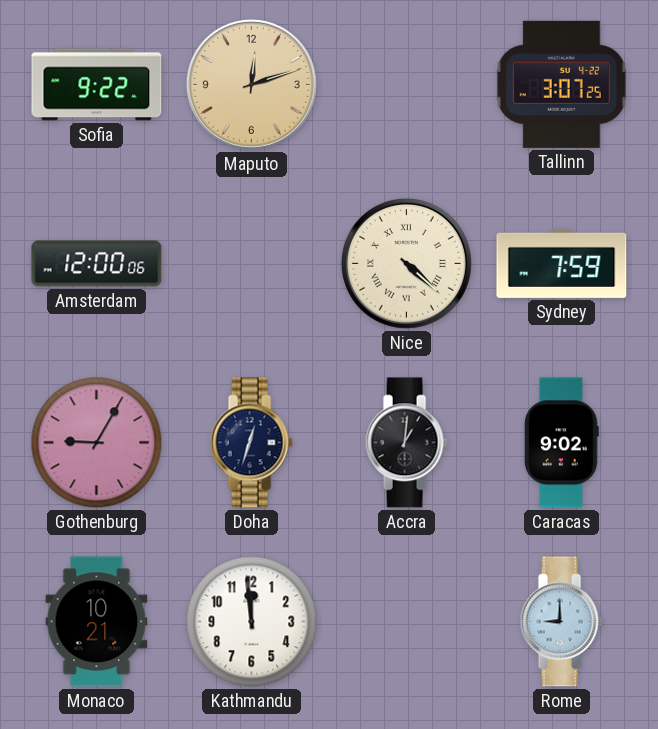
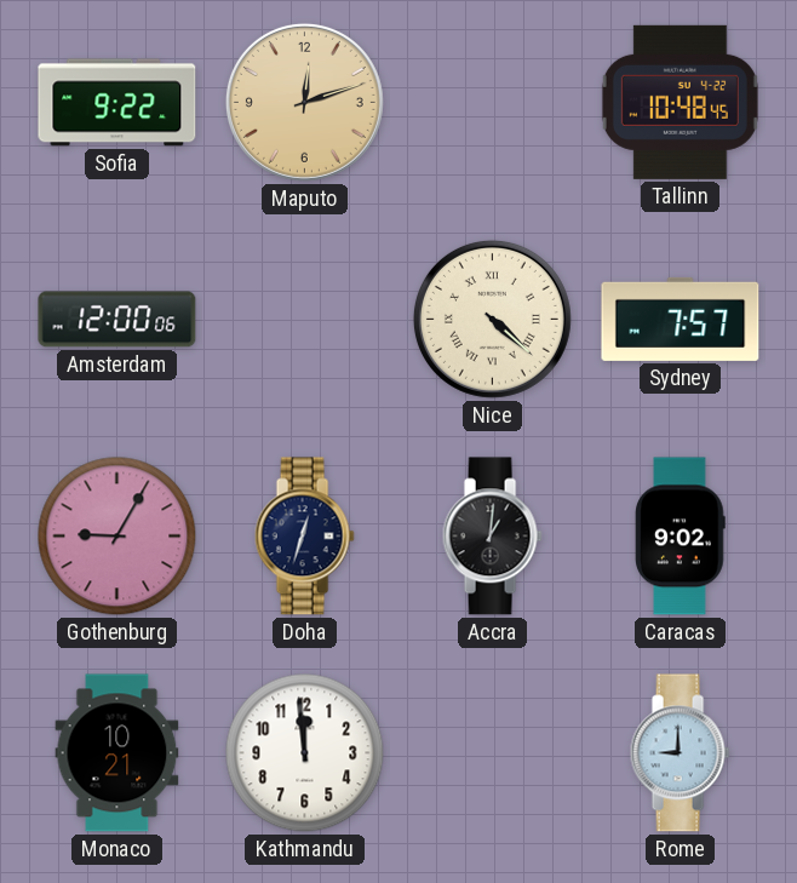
Tallinn: 3:07 -> 10:48 (680, 102)
Sydney: 7:59 -> 7:57 (681, 319)
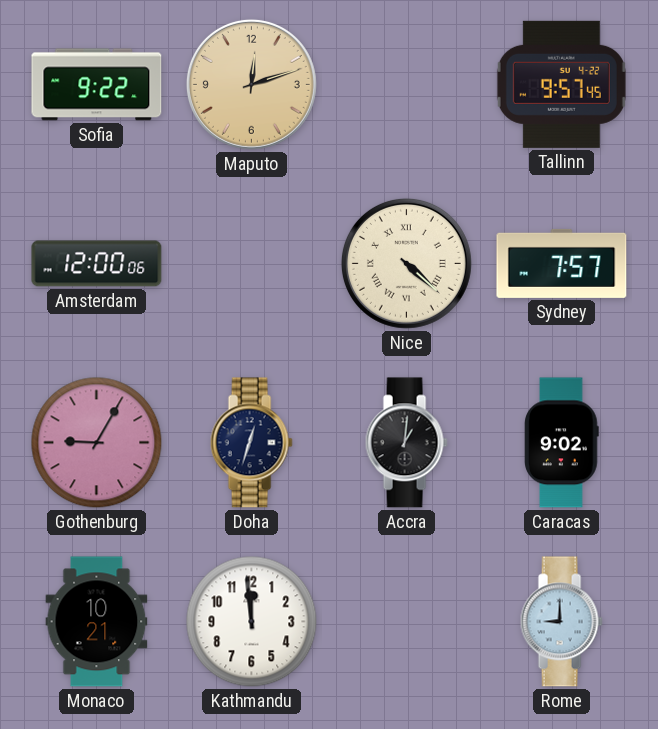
Tallinn: 10:48 -> 9:57 (561, 84)
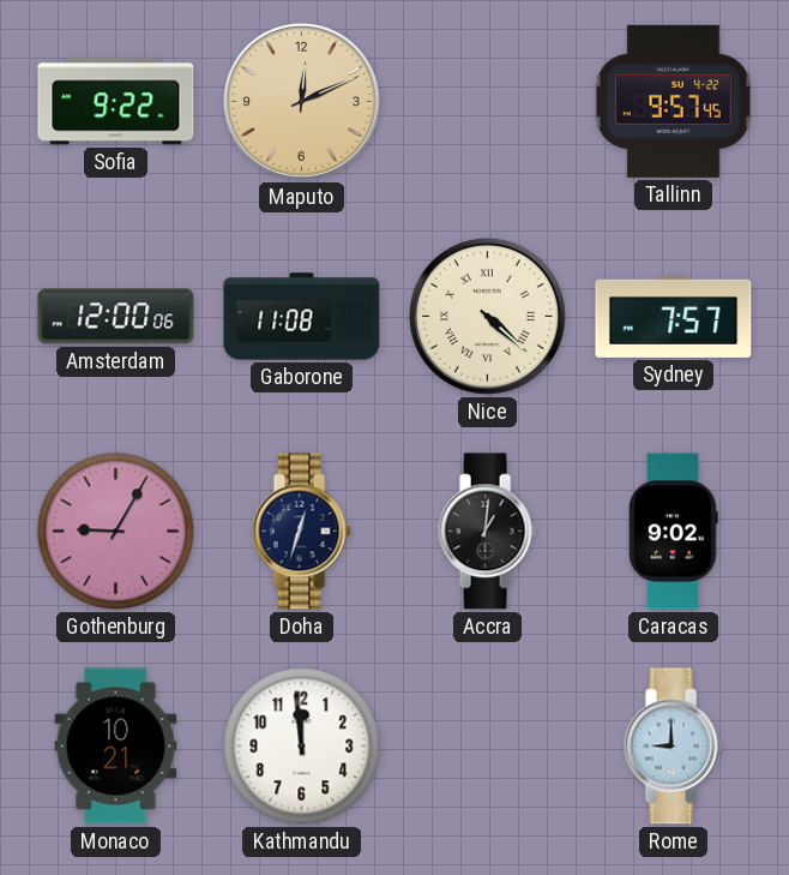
Maputo: 12:12 -> 12:11 (301, 101)
Gaborone: none -> 11:08 (302, 317)
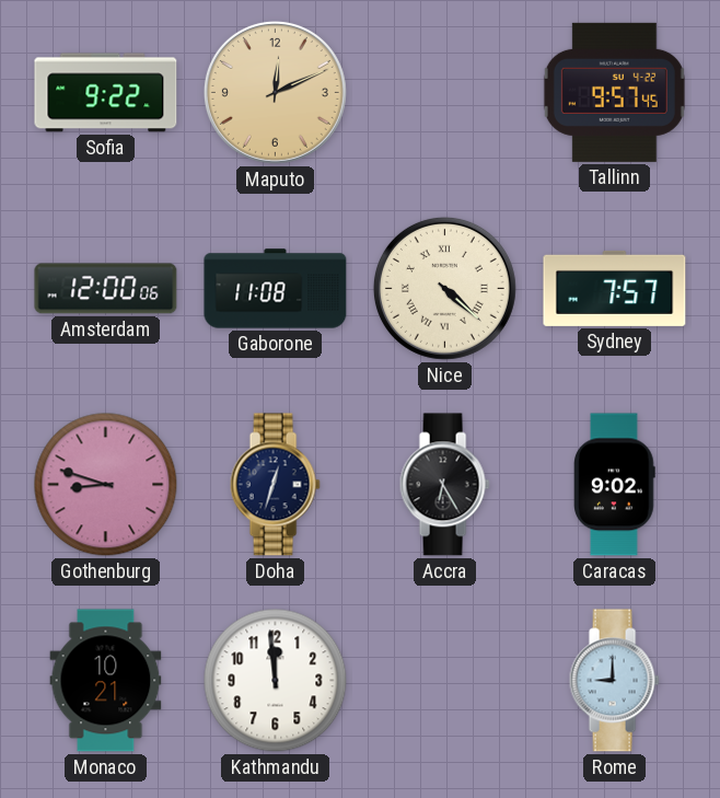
Gothenburg: 9:05 -> 8:48 (106, 485)
Accra: 1:01 -> 6:25 (444, 485)
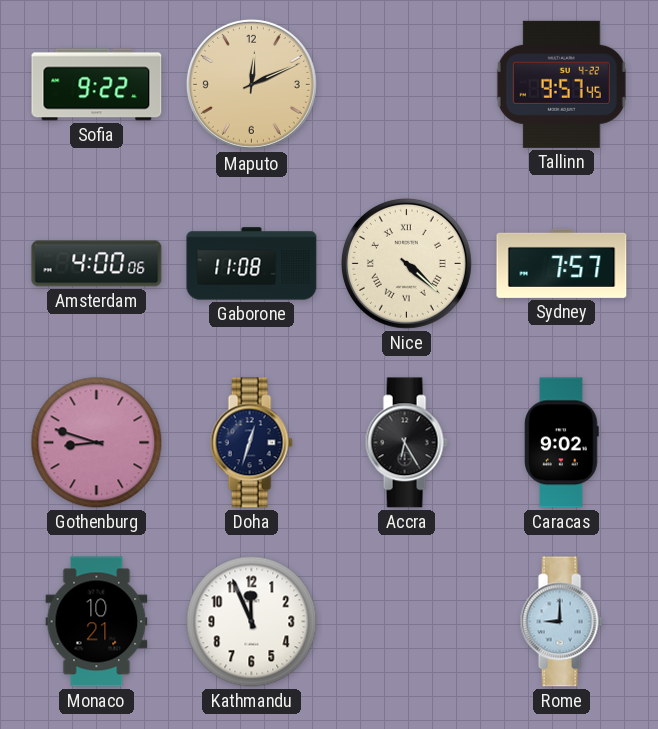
Amsterdam: 12:00 -> 4:00 (97, 264)
Kathmandu: 11:59 -> 11:56 (252, 622)
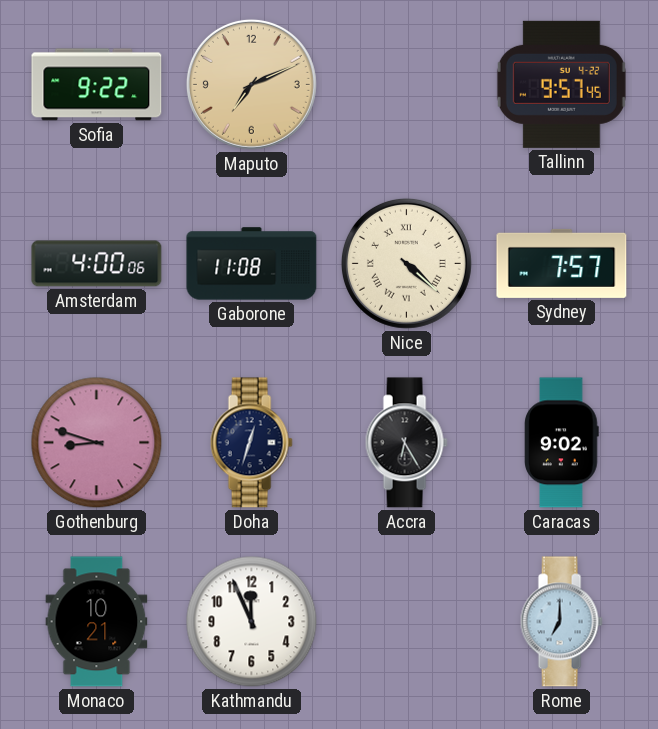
Maputo: 12:11 -> 7:11 (251, 84)
Rome: 9:00 -> 7:00 (561, 622)
